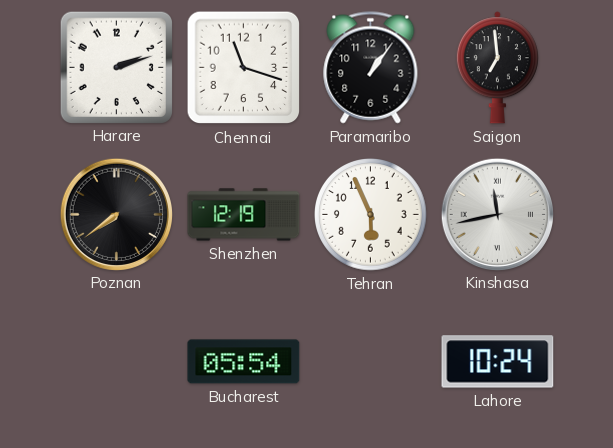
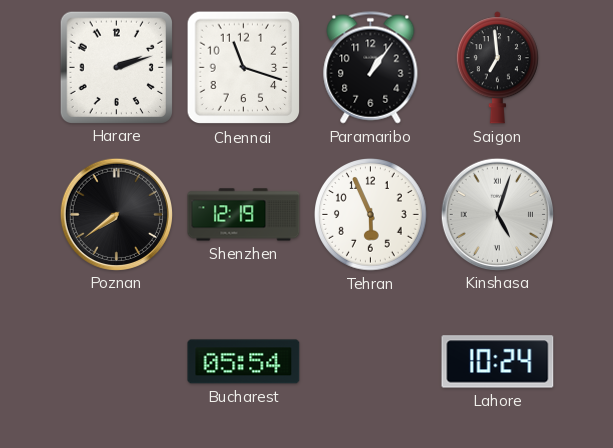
Kinshasa: 11:43 -> 5:03 (497, 214)
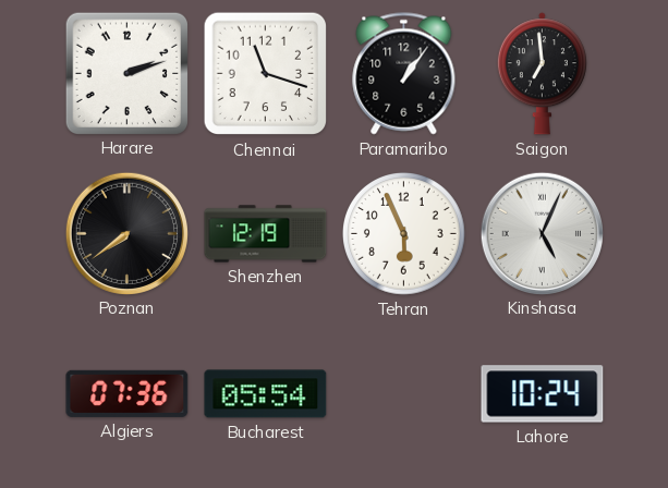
Kinshasa: 5:03 -> 5:04 (542, 233)
Algiers: none -> 07:36 (127, 393)
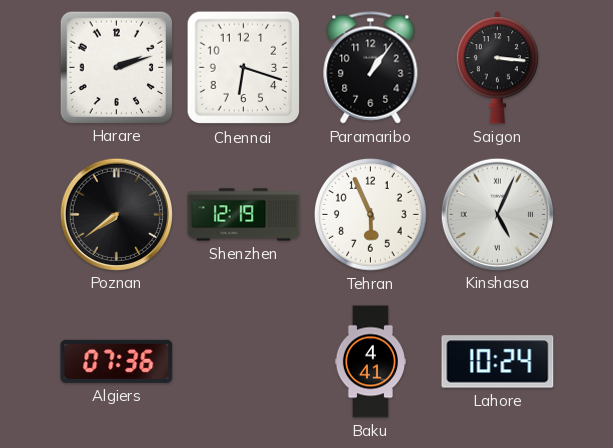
Chennai: 11:18 -> 6:18 (244, 68)
Saigon: 6:59 -> 3:16 (497, 68)
Bucharest: 05:54 -> none (266, 394)
Baku: none -> 4:41 (370, 362)
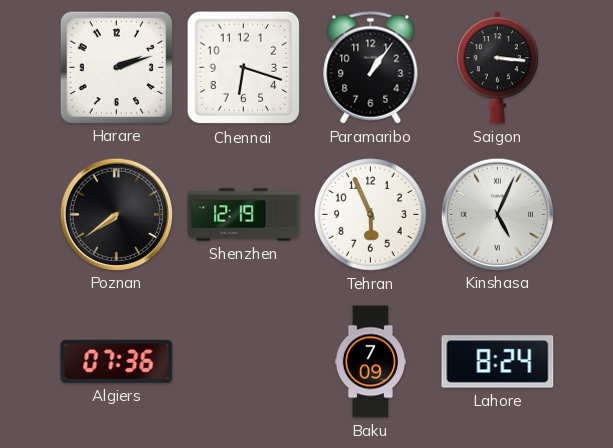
Baku: 4:41 -> 7:09 (370, 362)
Lahore: 10:24 -> 8:24 (498, 362)
